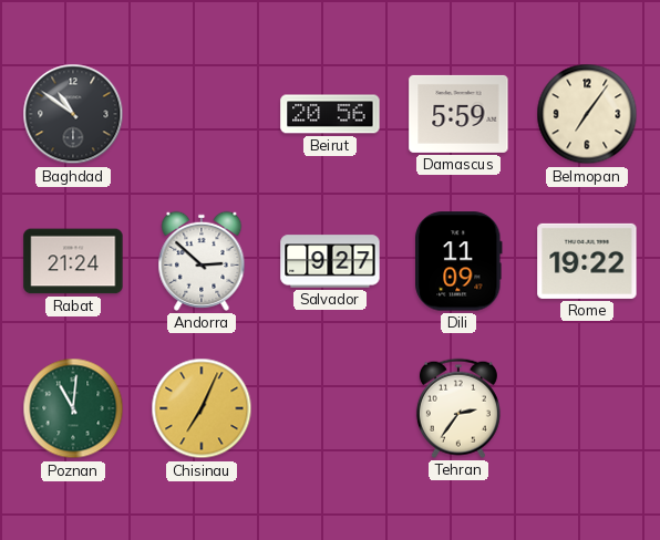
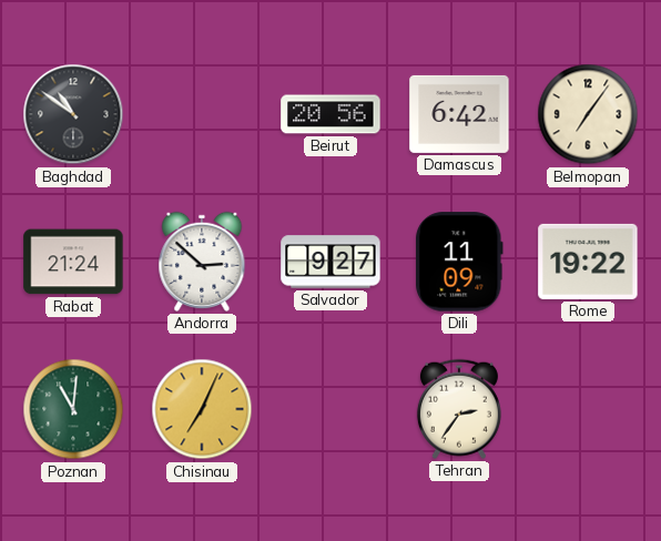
Damascus: 5:59 -> 6:42 (459, 114)
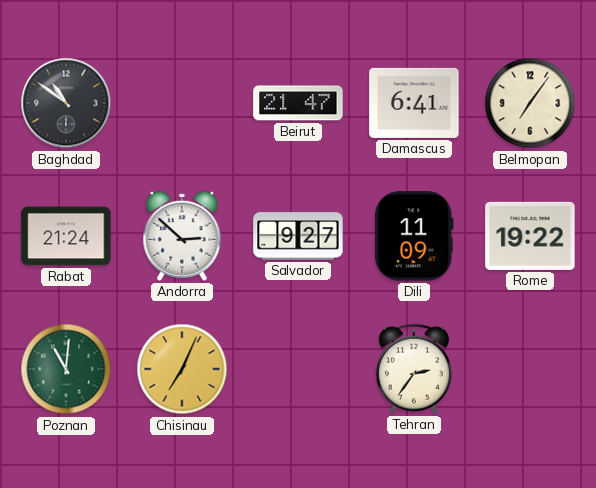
Beirut: 20:56 -> 21:47 (298, 103)
Damascus: 6:42 -> 6:41 (414, 103)
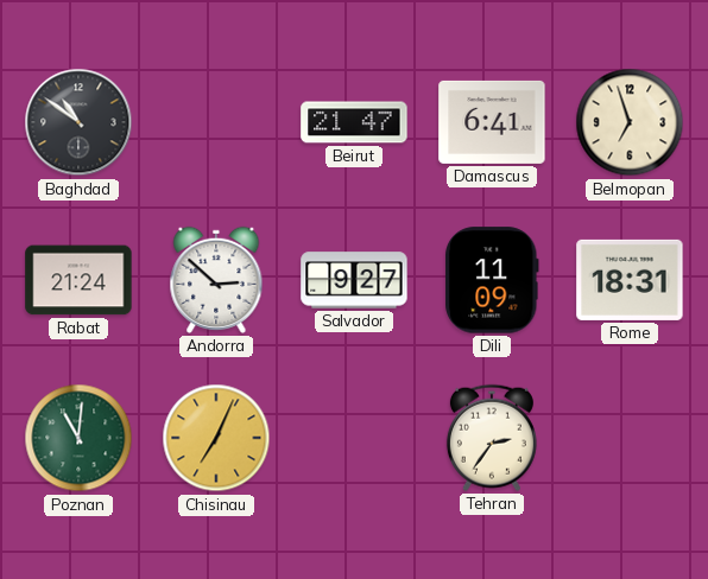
Belmopan: 7:06 -> 6:57 (630, 122)
Rome: 19:22 -> 18:31 (630, 280)
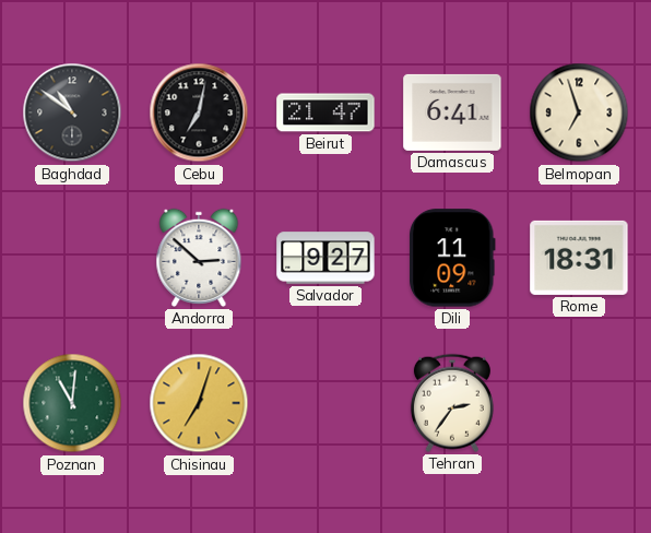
Cebu: none -> 7:02 (199, 112)
Rabat: 21:24 -> none (78, 280)
Chisinau: 7:04 -> 7:03 (199, 403)
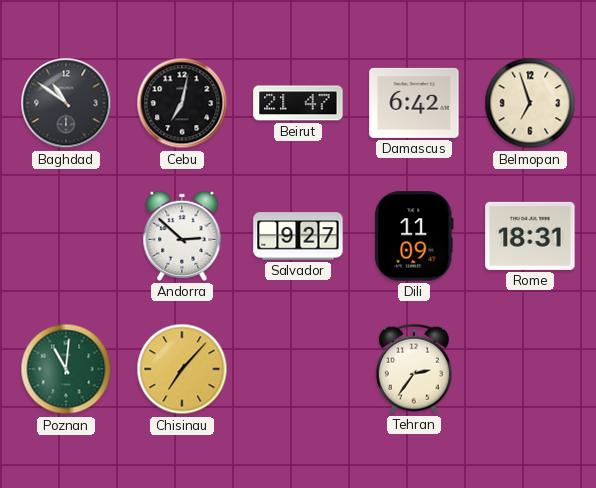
Damascus: 6:41 -> 6:42 (414, 103)
Chisinau: 7:03 -> 7:07 (182, 369)
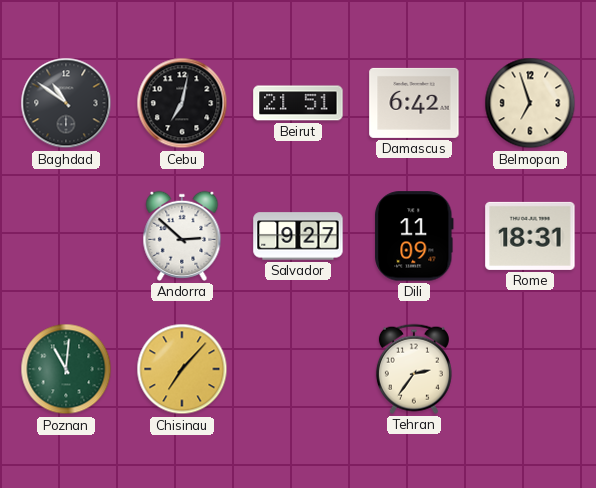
Beirut: 21:47 -> 21:51 (298, 103)
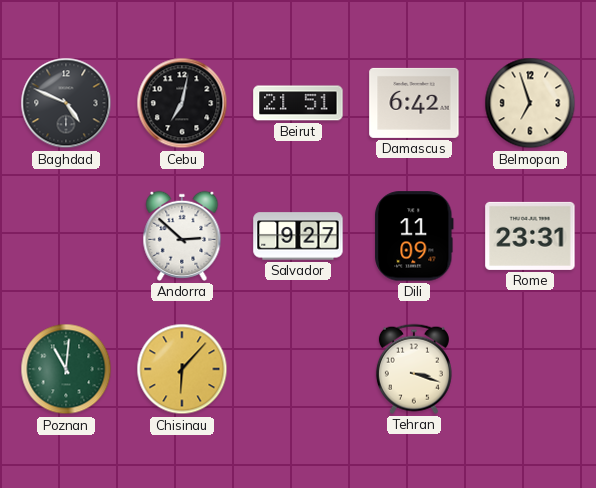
Baghdad: 10:51 -> 4:49 (66, 103)
Rome: 18:31 -> 23:31 (530, 236)
Chisinau: 7:07 -> 6:07 (182, 369)
Tehran: 2:36 -> 3:18 (414, 369)
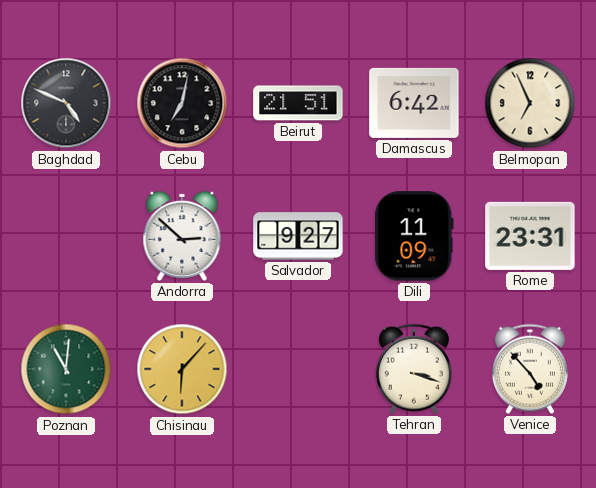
Belmopan: 6:57 -> 6:56 (530, 103)
Venice: none -> 4:53 (530, 369)
